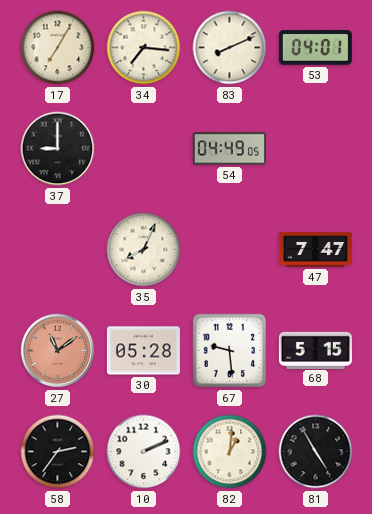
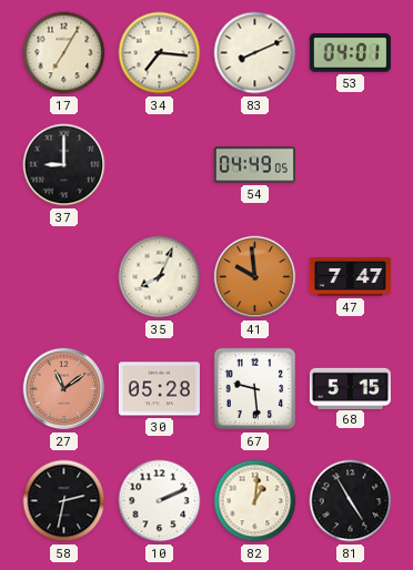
41: none -> 9:59 (255, 277)
58: 2:36 -> 2:32 (64, 501)
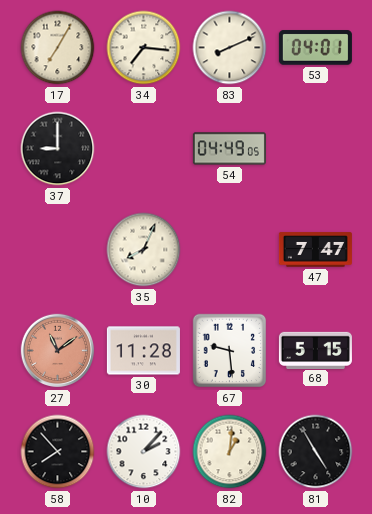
41: 9:59 -> none (255, 277)
30: 05:28 -> 11:28 (143, 351)
58: 2:32 -> 7:53 (58, 452)
10: 2:11 -> 2:07 (144, 452)
